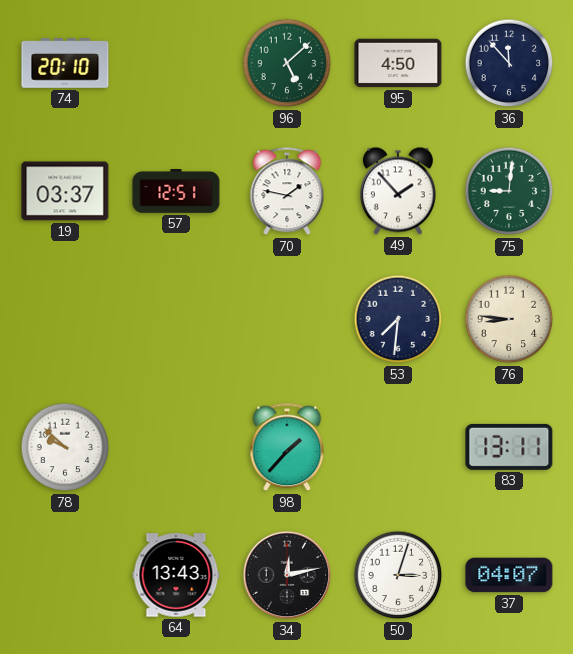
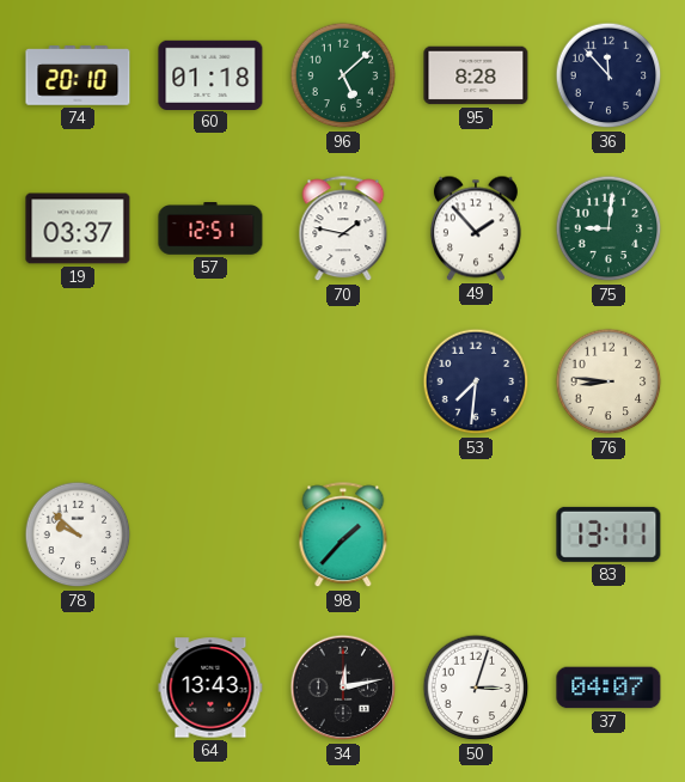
60: none -> 01:18 (210, 74)
95: 4:50 -> 8:28 (476, 75)
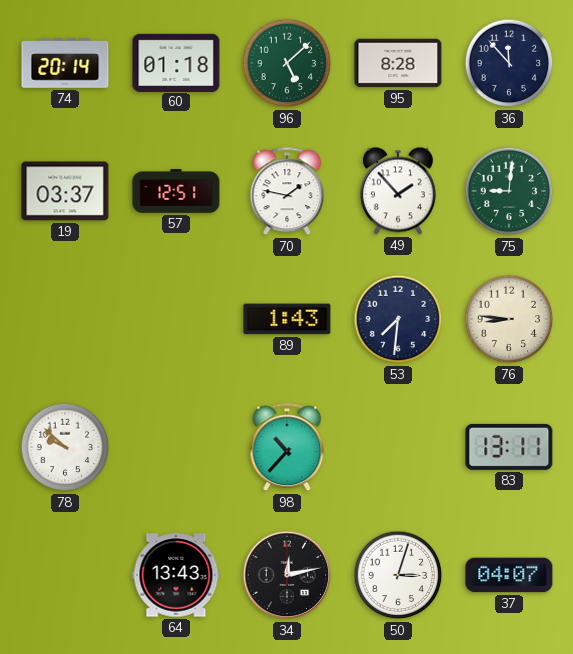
74: 20:10 -> 20:14 (65, 63)
89: none -> 1:43 (287, 319)
98: 1:37 -> 10:37 (287, 448)
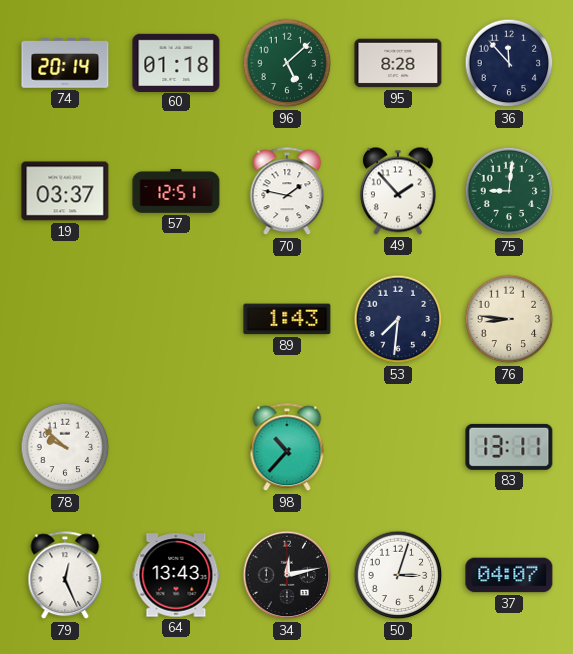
79: none -> 12:26 (65, 576)
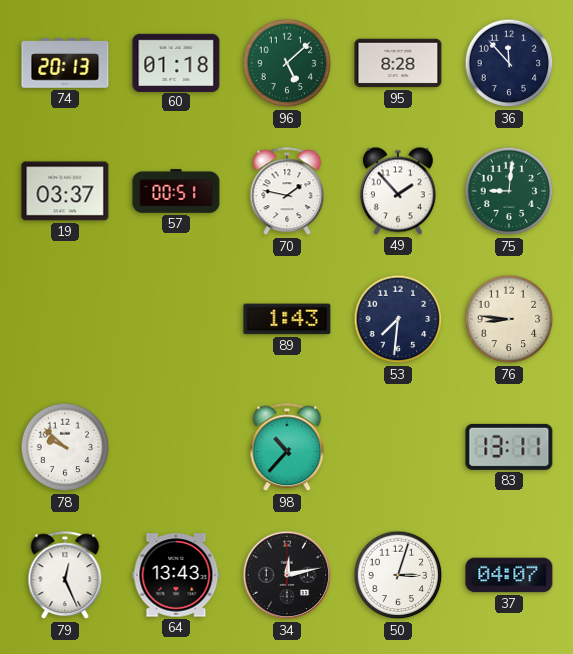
74: 20:14 -> 20:13 (65, 63)
57: 12:51 -> 00:51 (176, 192)
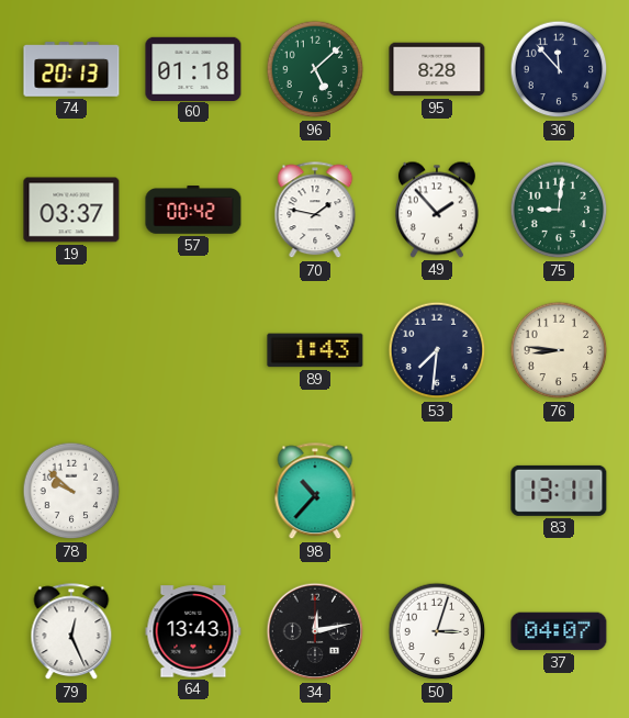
57: 00:51 -> 00:42 (193, 211)
